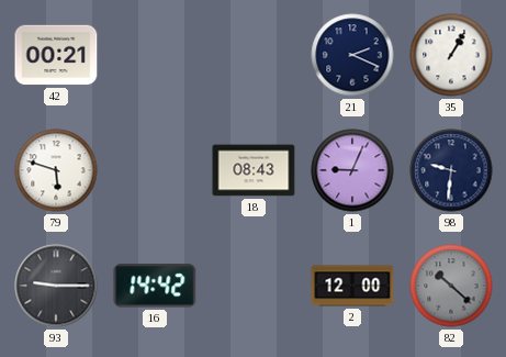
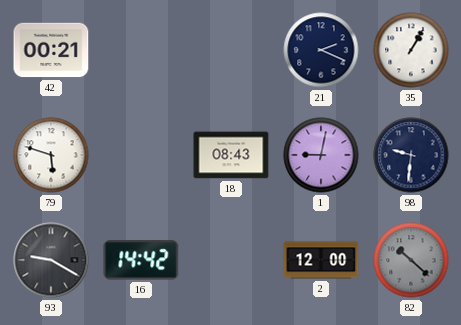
1: 9:04 -> 9:02 (321, 155)
93: 9:15 -> 9:20 (51, 260)
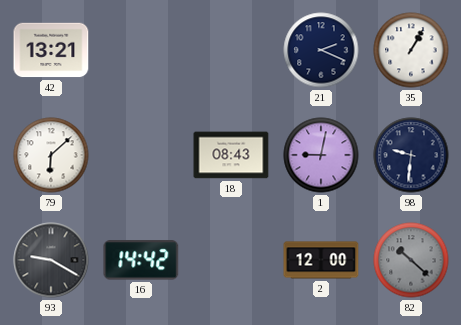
42: 00:21 -> 13:21 (51, 50)
79: 5:48 -> 6:08 (51, 155)
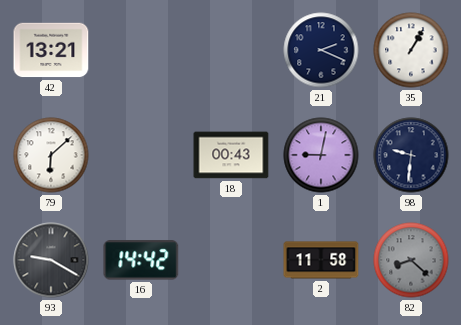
18: 08:43 -> 00:43 (231, 155)
2: 12:00 -> 11:58 (321, 260)
82: 10:22 -> 8:22 (411, 260)
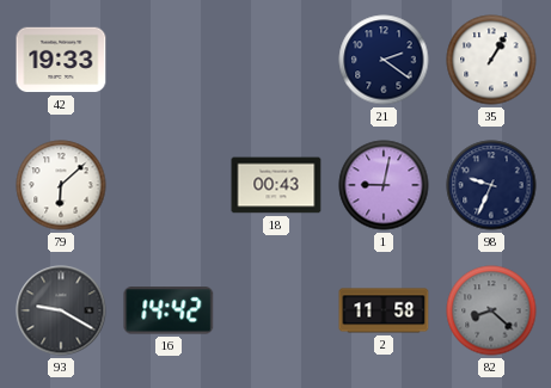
42: 13:21 -> 19:33 (61, 60)
21: 2:19 -> 2:21 (384, 60)
98: 9:31 -> 9:34 (491, 185)
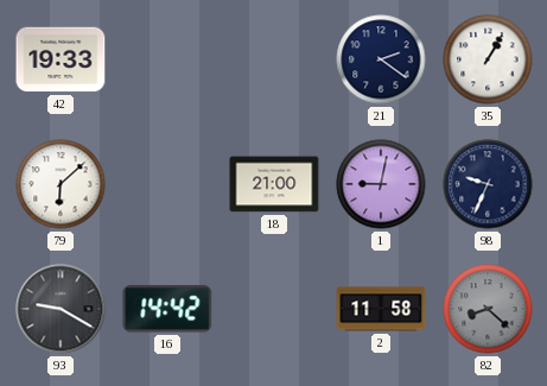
18: 00:43 -> 21:00 (274, 184)
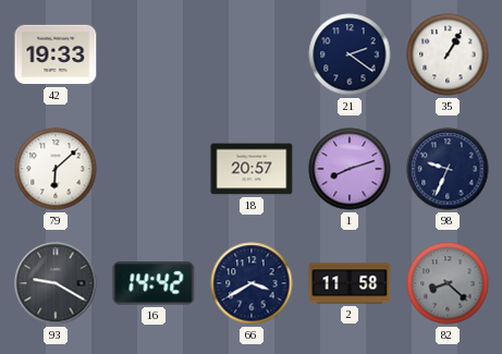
18: 21:00 -> 20:57 (252, 169)
1: 9:02 -> 8:12 (350, 169)
66: none -> 3:40 (252, 283)
